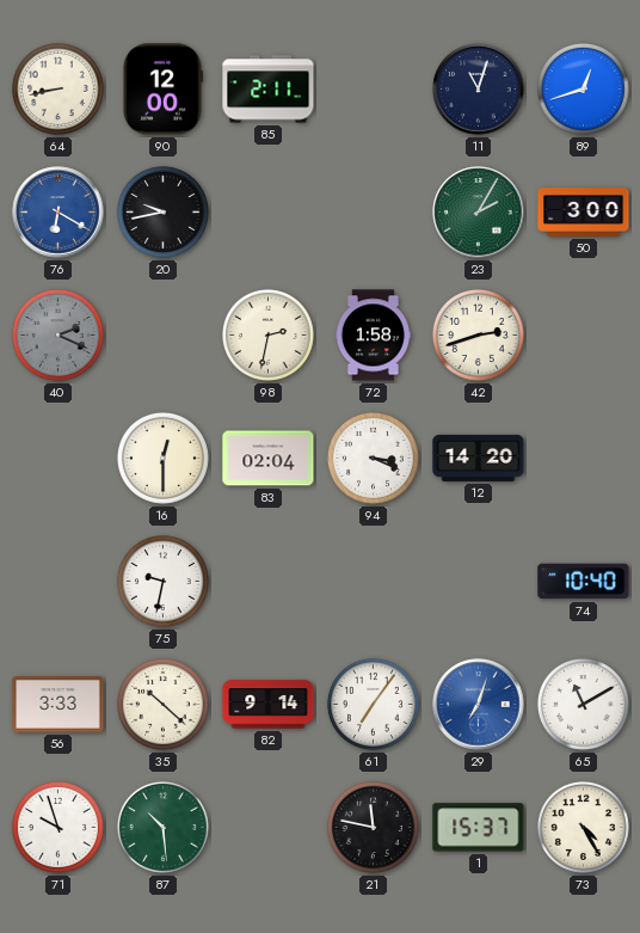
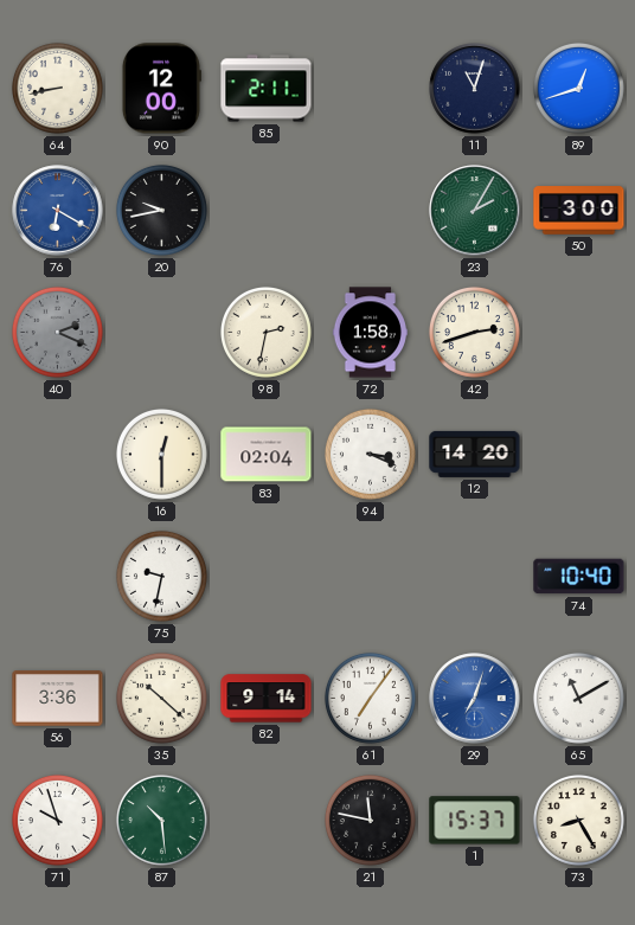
56: 3:33 -> 3:36 (58, 699)
73: 4:25 -> 8:25 (578, 820)
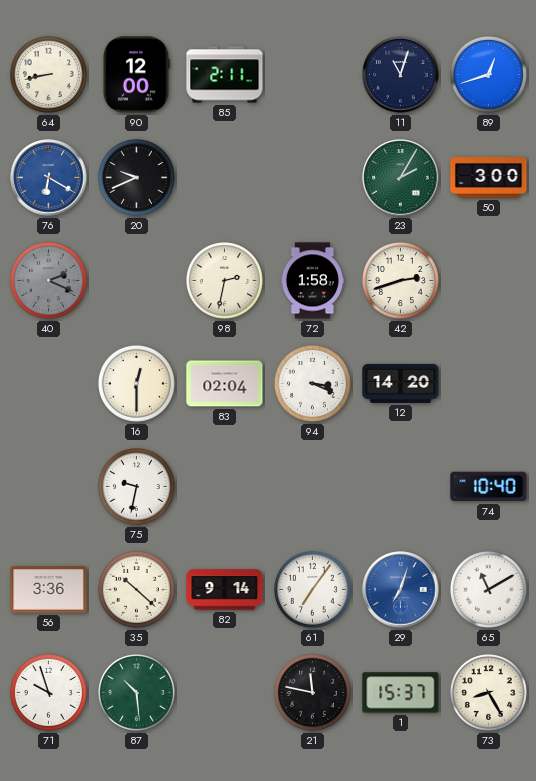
20: 9:43 -> 9:41 (136, 177)
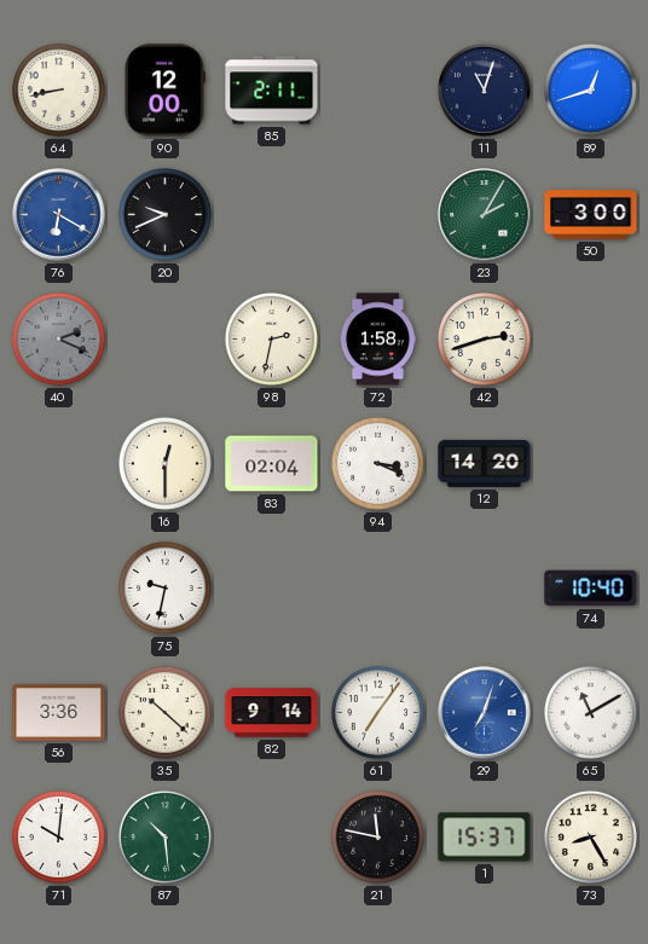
71: 9:57 -> 10:01 (58, 836)
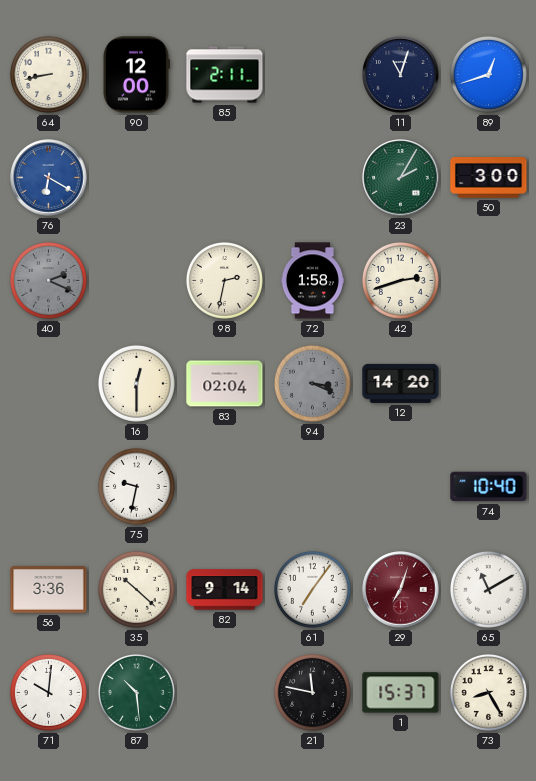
20: 9:41 -> none (164, 214)
94 dial: white -> grey (312, 383)
29 dial: blue -> burgundy (401, 590)
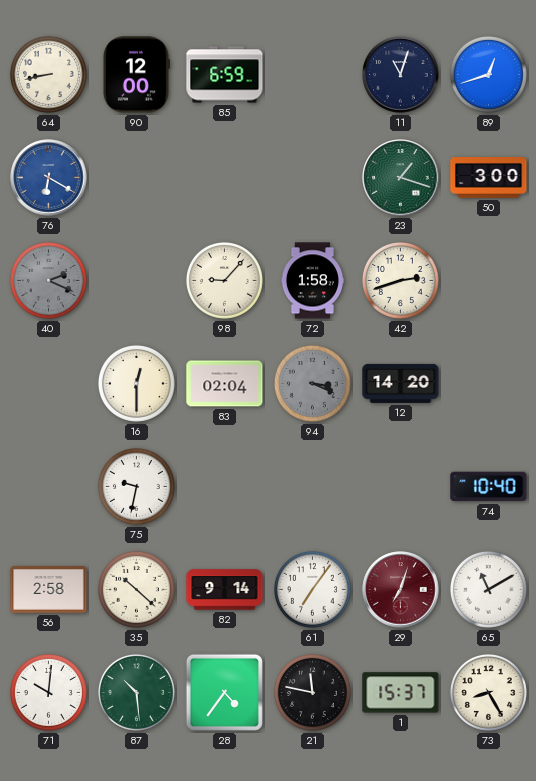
85: 2:11 -> 6:59 (225, 75)
23: 2:05 -> 1:18 (401, 178)
98: 2:32 -> 9:07 (224, 280)
56: 3:36 -> 2:58 (49, 590)
28: none -> 4:36 (224, 692)
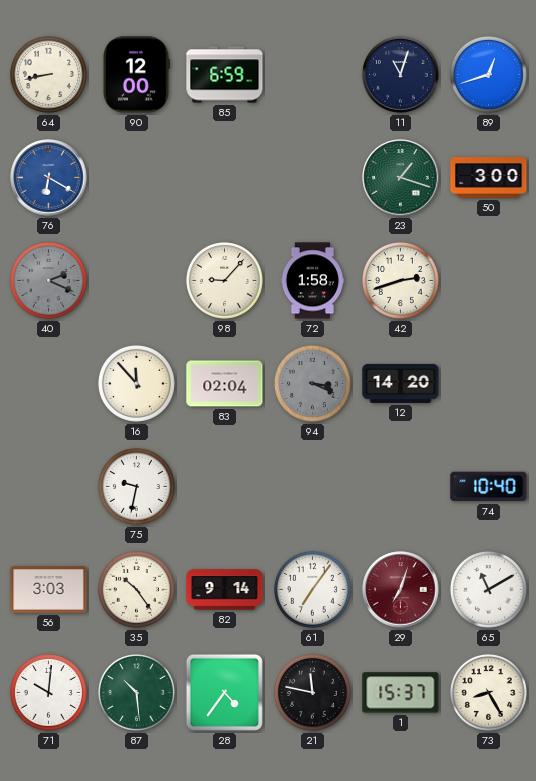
16: 12:30 -> 11:53 (136, 383)
56: 2:58 -> 3:03 (49, 590)
35: 10:22 -> 10:24 (136, 589)
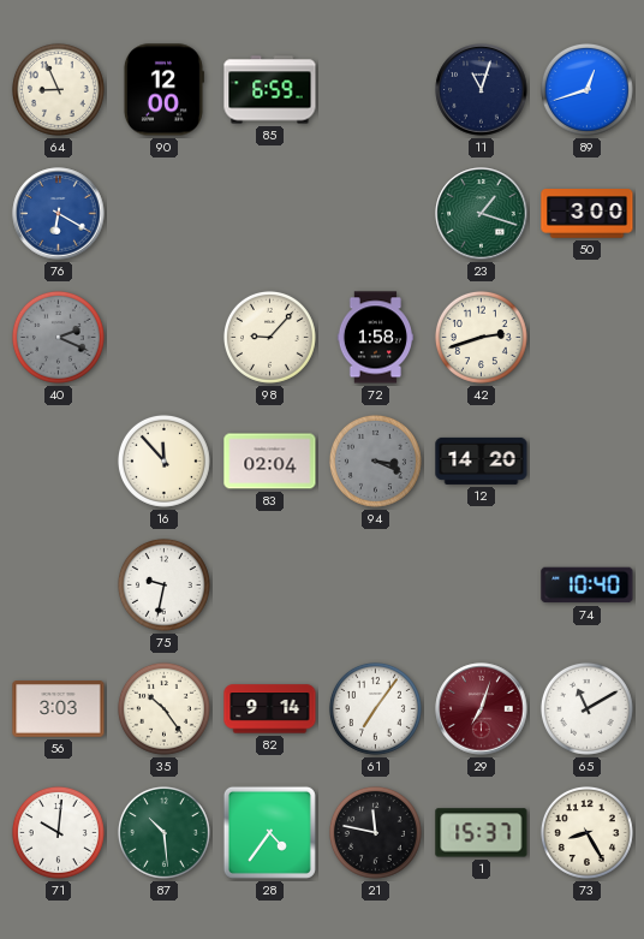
64: 8:43 -> 8:56 (58, 89)
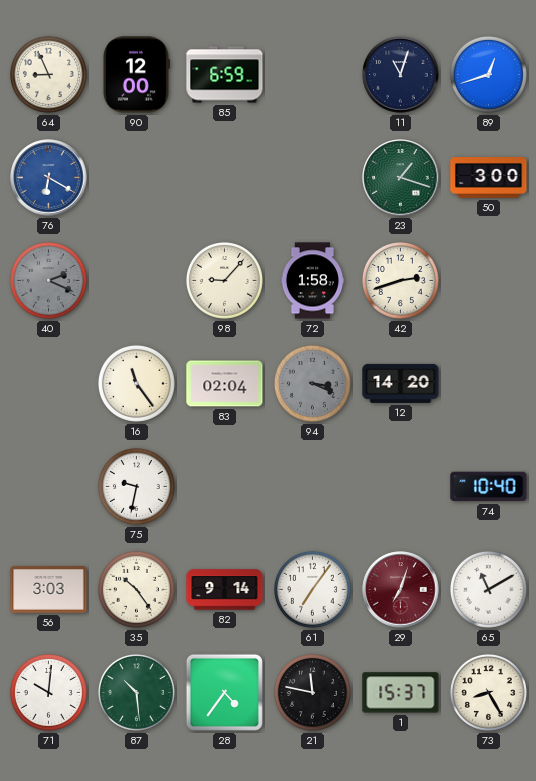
16: 11:53 -> 11:24 (136, 383)
